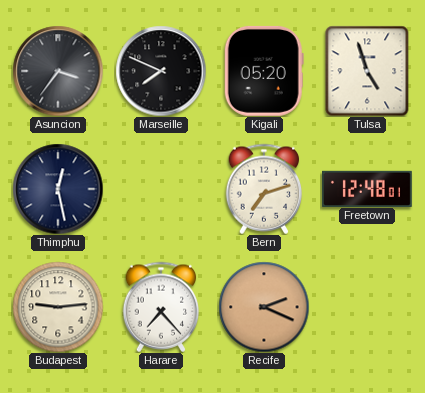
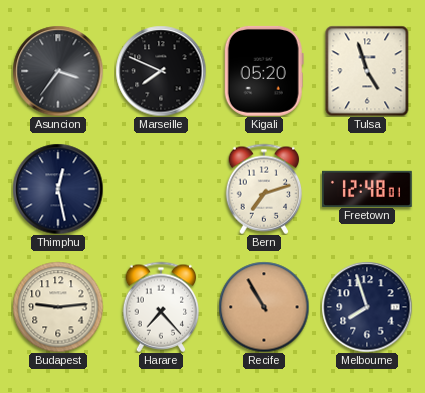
Recife: 2:19 -> 10:55 (264, 307)
Melbourne: none -> 7:57 (367, 307)
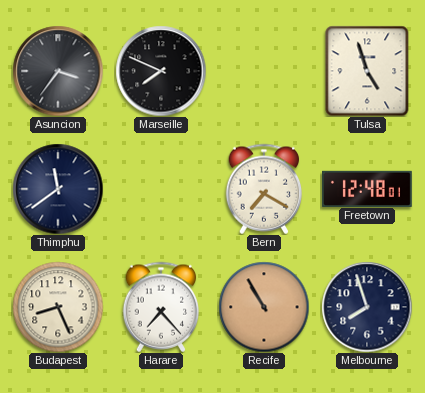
Kigali: 05:20 -> none (264, 71)
Thimphu: 12:28 -> 11:39 (58, 189)
Bern: 7:12 -> 7:20 (264, 189)
Budapest: 9:14 -> 8:26 (58, 307)
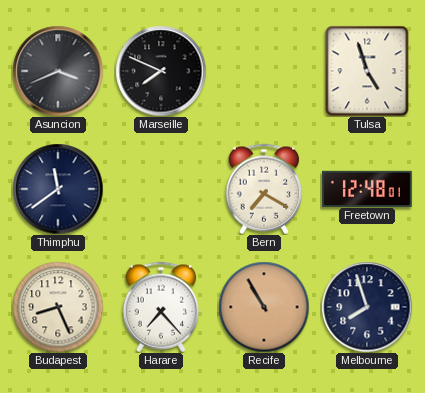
Asuncion: 3:36 -> 3:41 (58, 71)
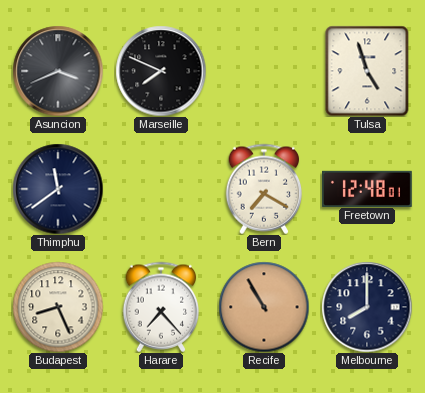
Melbourne: 7:57 -> 8:00 (367, 307)
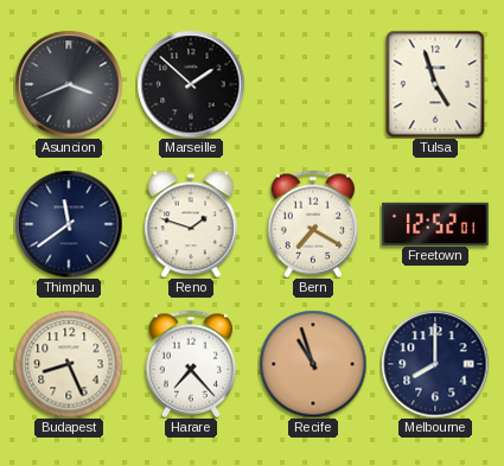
Marseille: 7:49 -> 1:52 (191, 84)
Reno: none -> 1:48 (192, 224)
Freetown: 12:48 -> 12:52 (436, 223)
Recife: 10:55 -> 10:57 (313, 364)
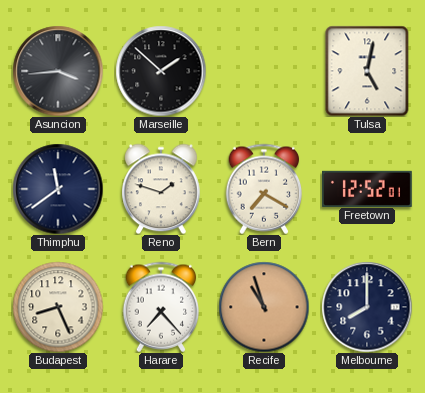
Asuncion: 3:41 -> 3:44 (58, 71)
Tulsa: 4:57 -> 5:02 (367, 71)
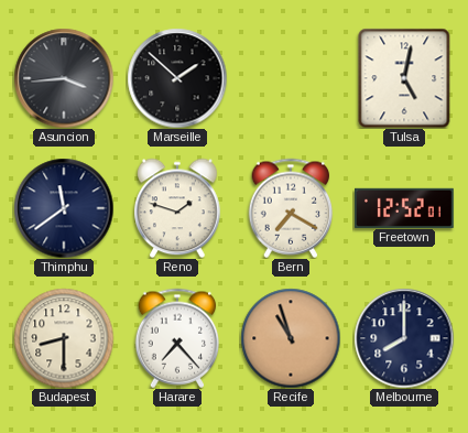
Budapest: 8:26 -> 8:30 (64, 338)
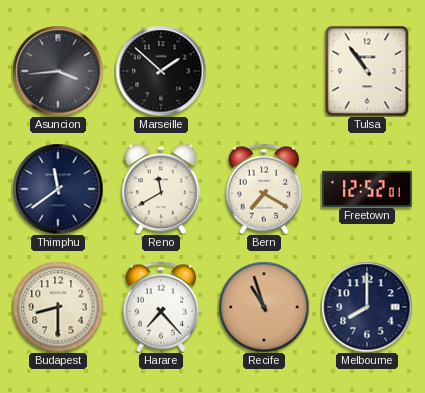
Tulsa: 5:02 -> 10:54 (367, 71)
Reno: 1:48 -> 11:40 (162, 189)
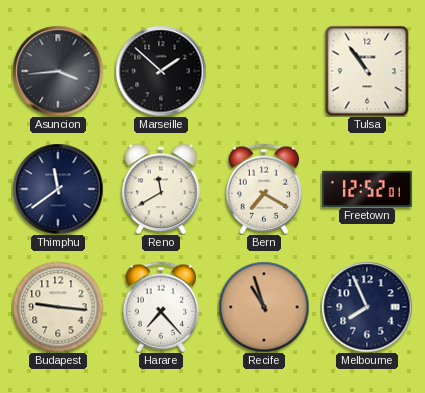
Budapest: 8:30 -> 9:16 (58, 307)
Melbourne: 8:00 -> 7:56 (367, 307)
